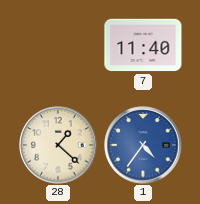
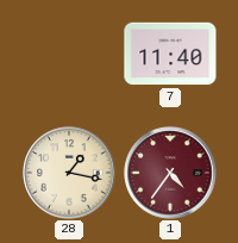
28: 1:22 -> 1:17 (69, 173)
1 dial: blue -> burgundy (170, 173)
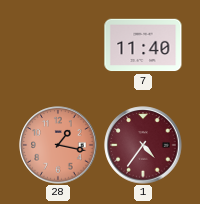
28 dial: cream -> salmon (58, 145)
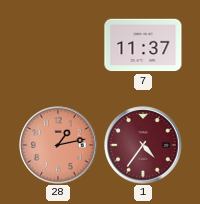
7: 11:40 -> 11:37 (143, 45)
28: 1:17 -> 1:13 (58, 145)
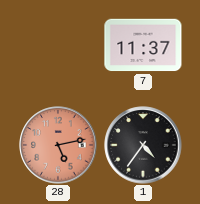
28: 1:13 -> 5:13 (58, 145)
1 dial: burgundy -> black (143, 145)
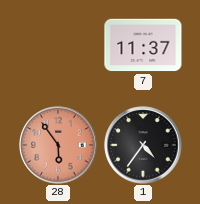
28: 5:13 -> 5:54 (58, 145)
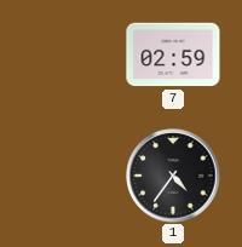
7: 11:37 -> 02:59 (173, 54)
28: 5:54 -> none (58, 145)
